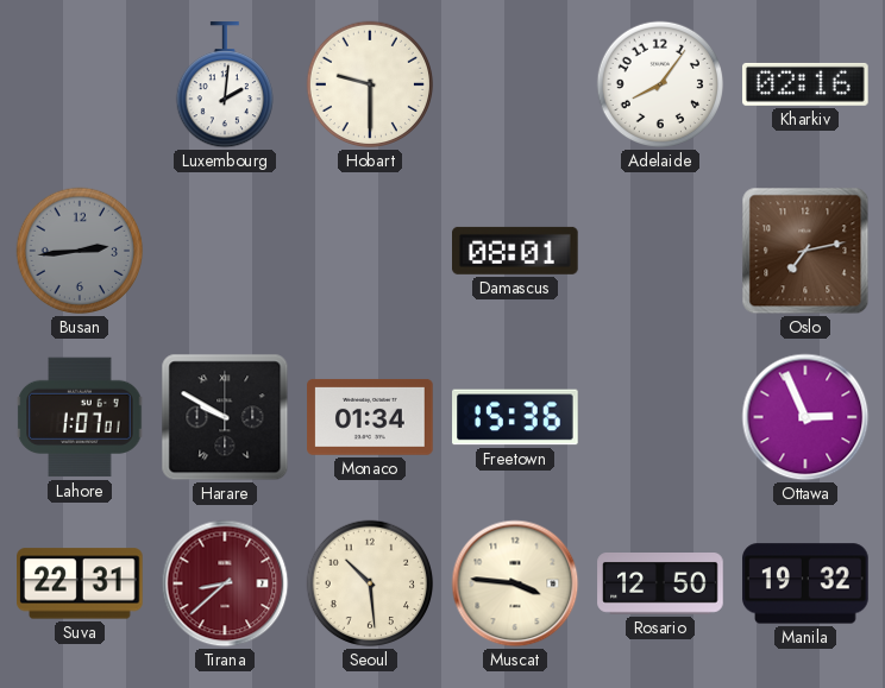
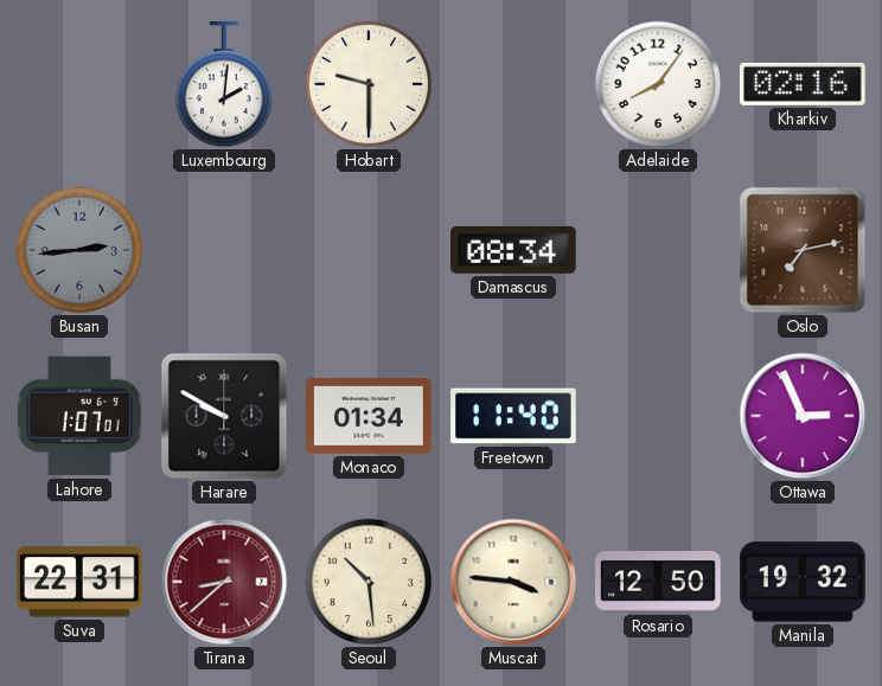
Damascus: 08:01 -> 08:34 (514, 250)
Freetown: 15:36 -> 11:40 (513, 416)
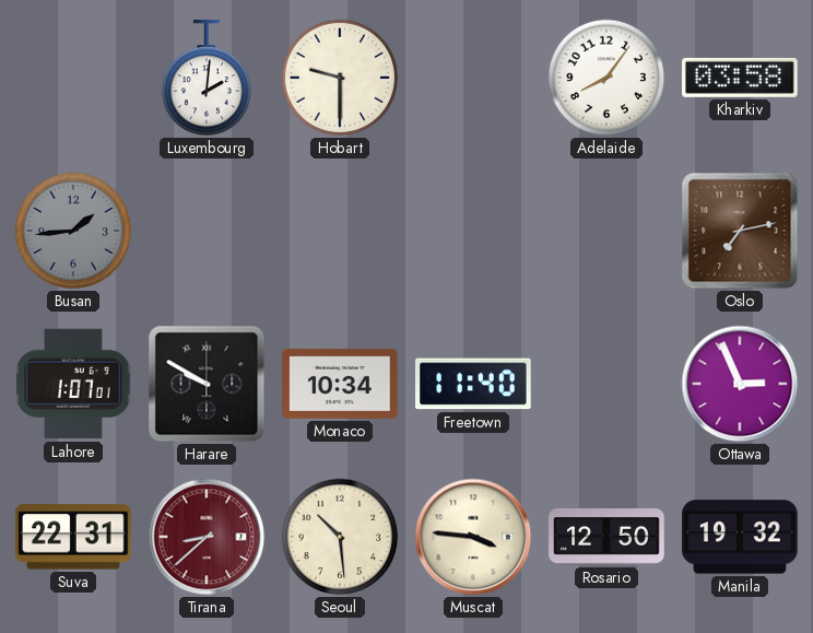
Kharkiv: 02:16 -> 03:58 (740, 78)
Busan: 2:44 -> 1:44 (73, 231)
Damascus: 08:34 -> none (514, 250)
Monaco: 01:34 -> 10:34 (340, 384)
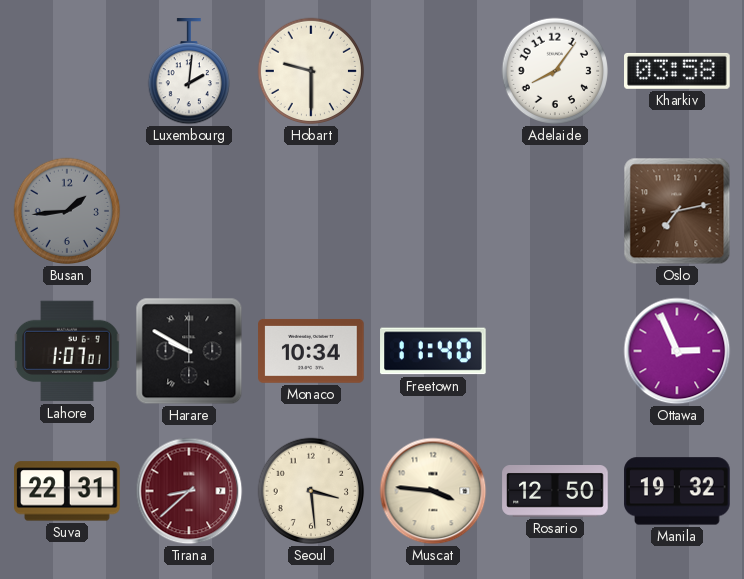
Seoul: 10:29 -> 3:29 (311, 491)
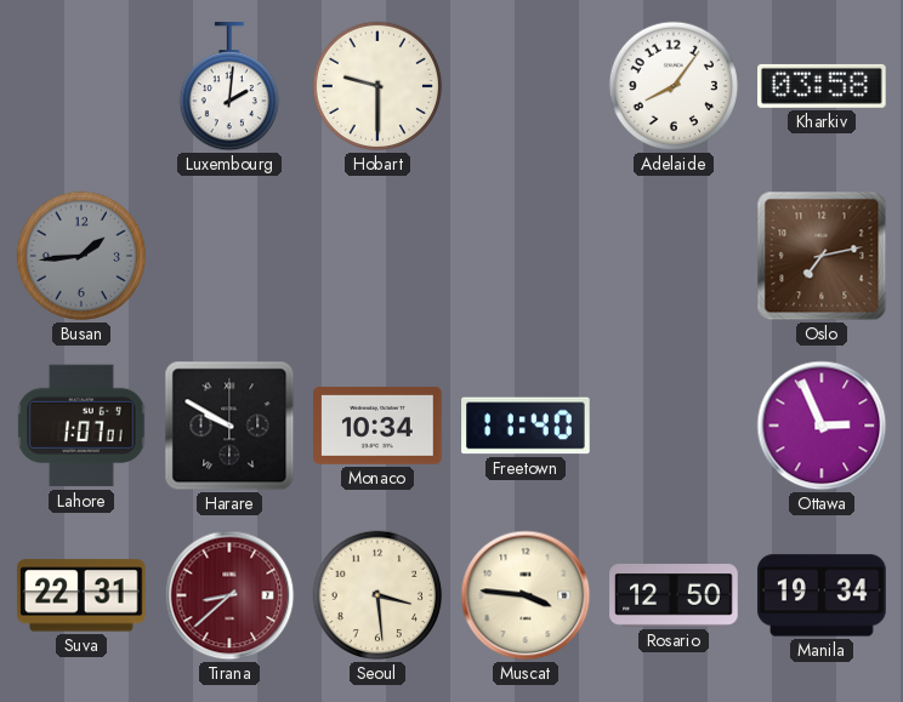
Manila: 19:32 -> 19:34 (822, 595)
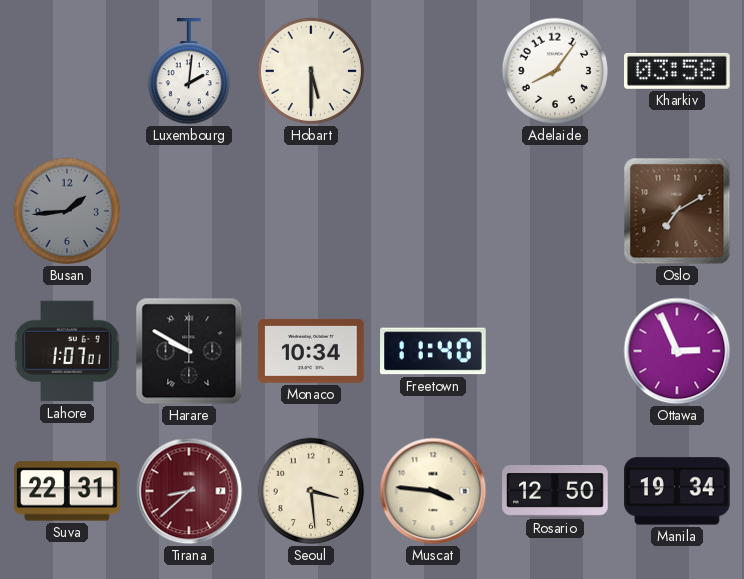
Hobart: 9:30 -> 5:30 (311, 71)
Oslo: 7:13 -> 7:10 (677, 211)
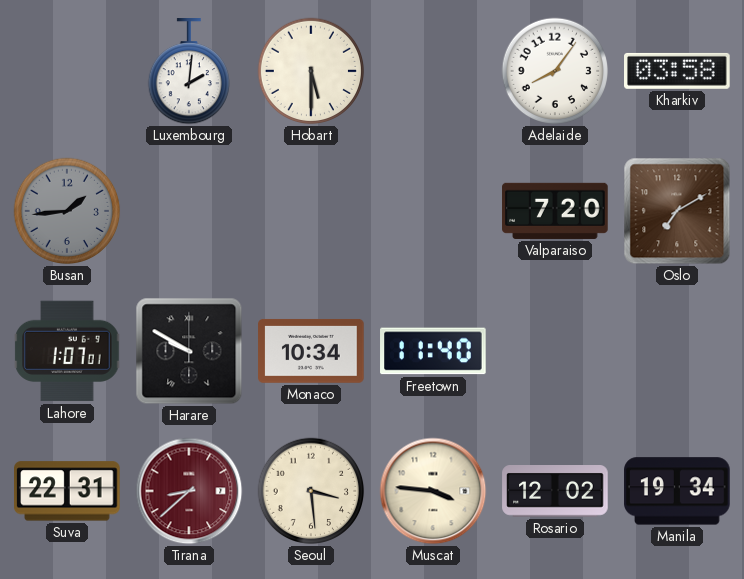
Valparaiso: none -> 7:20 (555, 211)
Ottawa: 2:56 -> none (677, 351)
Rosario: 12:50 -> 12:02 (555, 492)
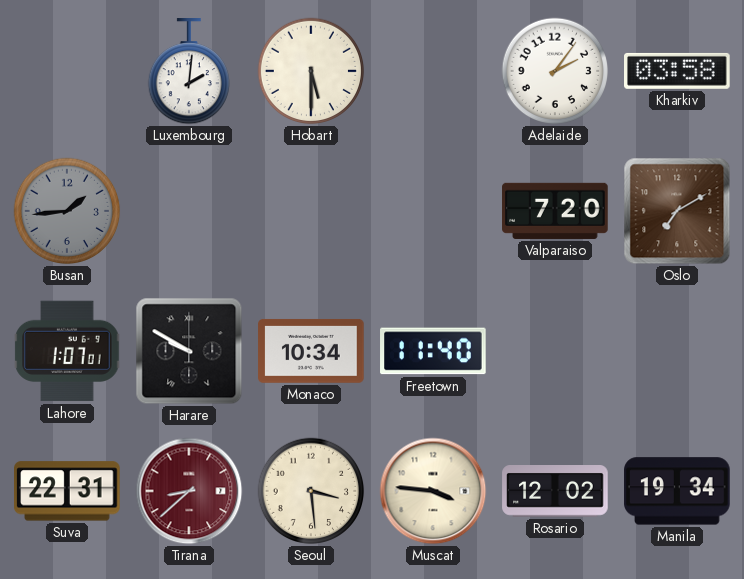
Adelaide: 8:06 -> 2:06 (555, 71)
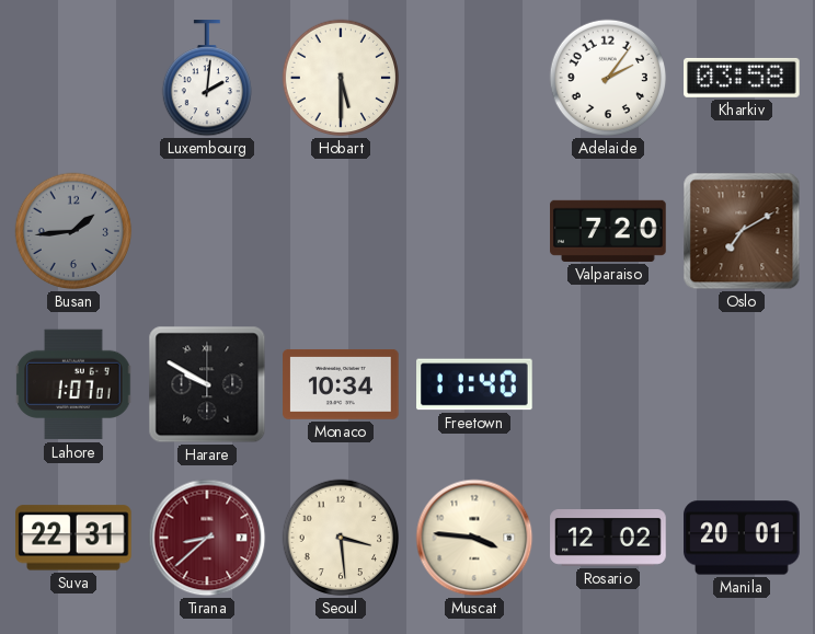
Manila: 19:34 -> 20:01 (742, 538)
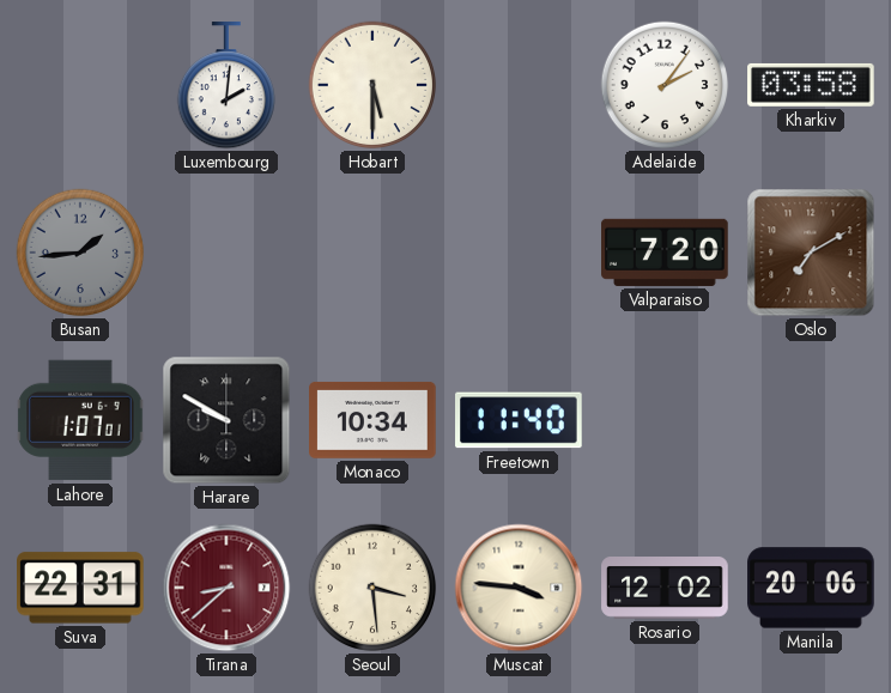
Manila: 20:01 -> 20:06 (811, 588)
